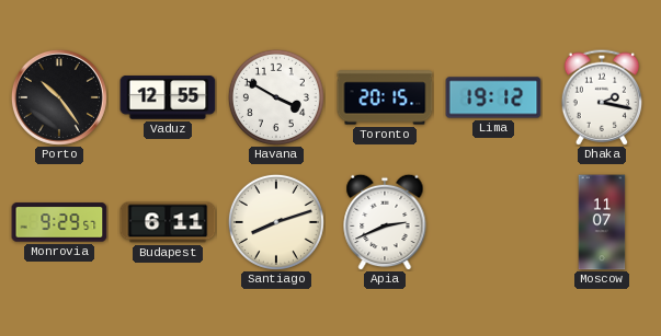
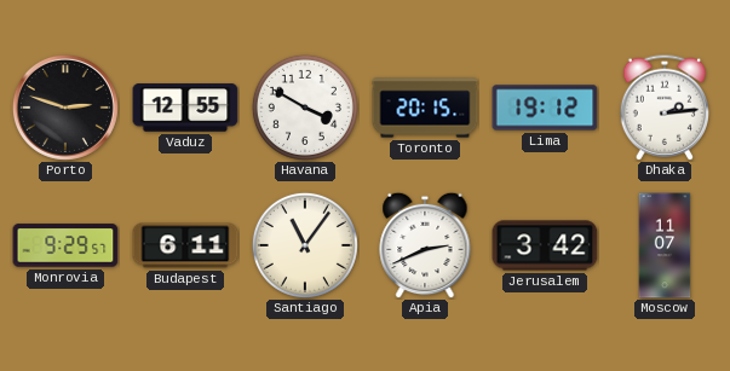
Porto: 10:24 -> 2:48 (65, 108)
Dhaka: 2:17 -> 2:14 (663, 108)
Santiago: 8:12 -> 11:06 (305, 245)
Jerusalem: none -> 3:42 (545, 245)
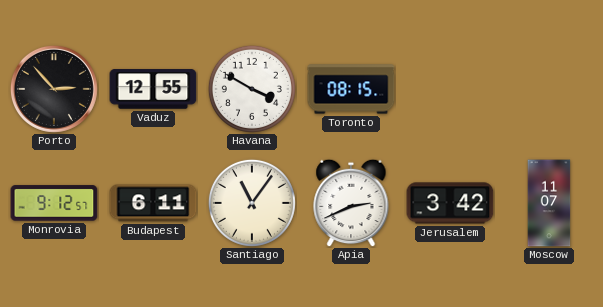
Porto: 2:48 -> 2:53 (54, 89)
Toronto: 20:15 -> 08:15 (351, 89)
Lima: 19:12 -> none (545, 108)
Dhaka: 2:14 -> none (663, 108)
Monrovia: 9:29 -> 9:12 (54, 203)
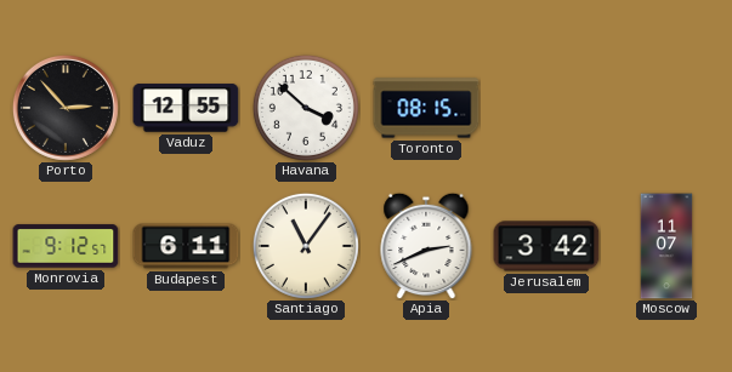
Havana: 3:50 -> 3:52 (306, 108)
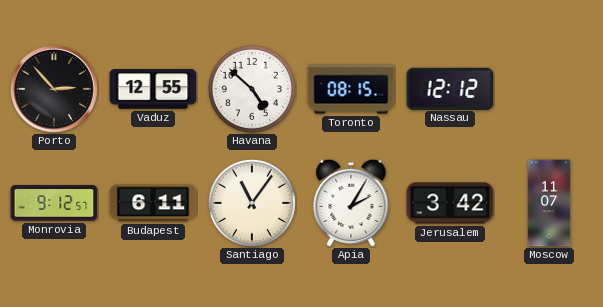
Havana: 3:52 -> 4:52 (252, 89)
Nassau: none -> 12:12 (450, 88)
Apia: 2:41 -> 2:05 (351, 203)
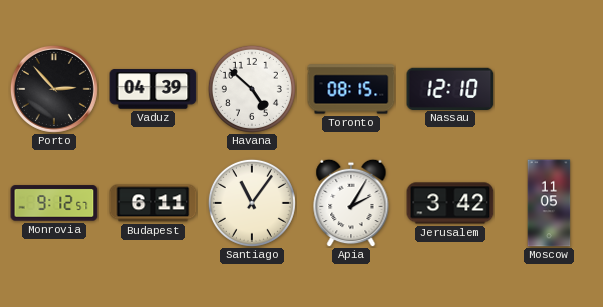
Vaduz: 12:55 -> 04:39 (153, 89)
Nassau: 12:12 -> 12:10 (450, 88)
Moscow: 11:07 -> 11:05 (549, 203)
